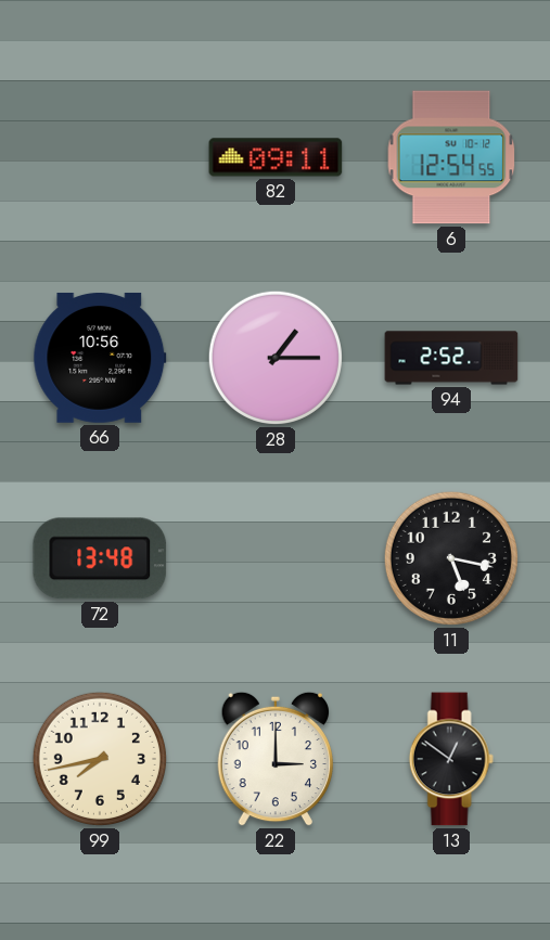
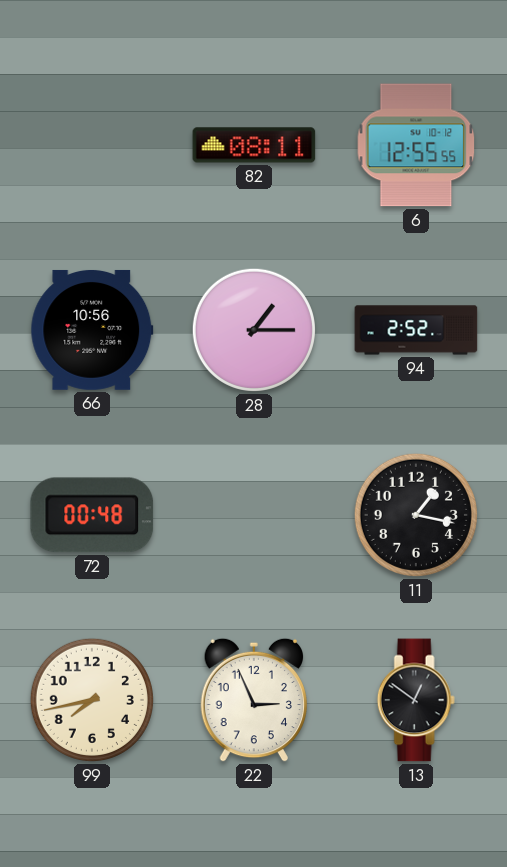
82: 09:11 -> 08:11 (254, 145)
6: 12:54 -> 12:55 (416, 145)
72: 13:48 -> 00:48 (92, 515)
11: 5:17 -> 1:17 (416, 515)
22: 3:00 -> 2:56 (253, 700)
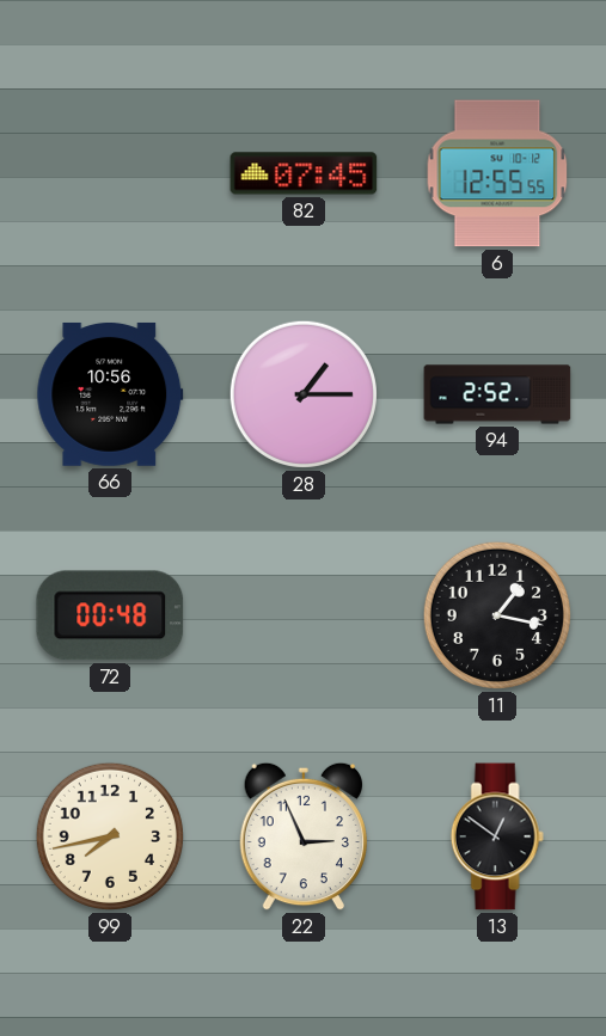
82: 08:11 -> 07:45 (304, 173)
